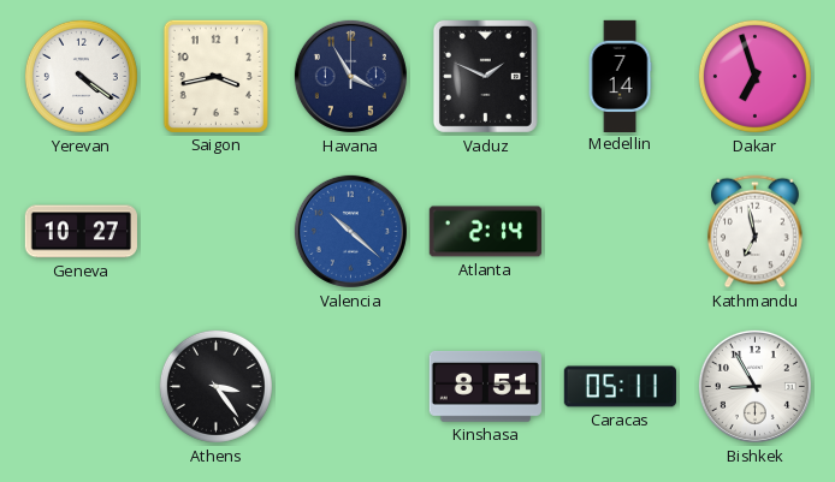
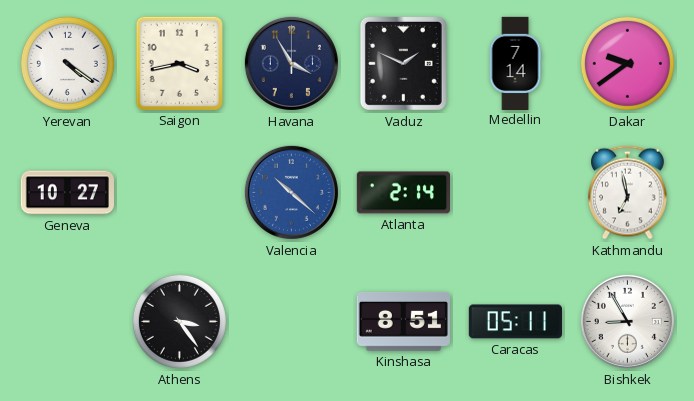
Dakar: 6:57 -> 9:39 (627, 63)
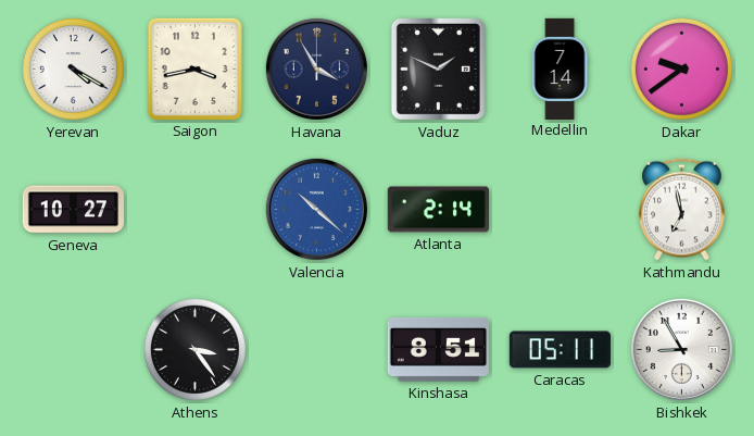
Yerevan: 4:21 -> 4:20 (73, 68)
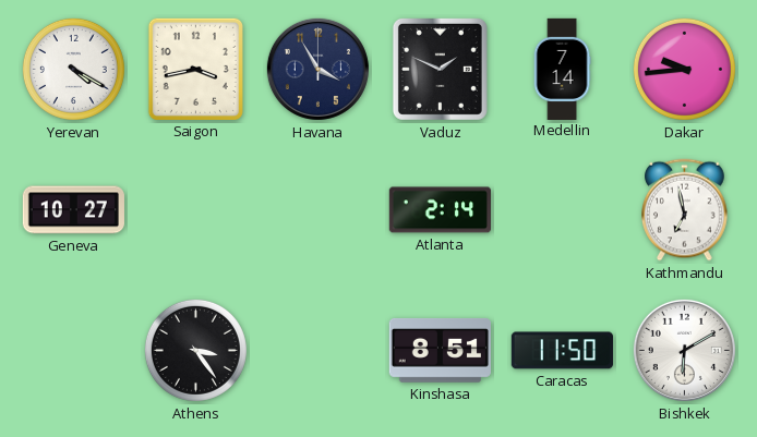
Dakar: 9:39 -> 9:44 (684, 69)
Valencia: 10:22 -> none (316, 209)
Caracas: 05:11 -> 11:50 (562, 351)
Bishkek: 8:55 -> 6:10 (684, 350)
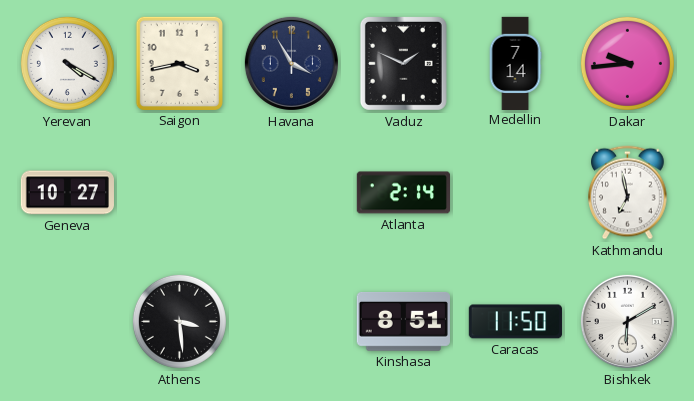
Athens: 3:24 -> 3:29 (179, 321)
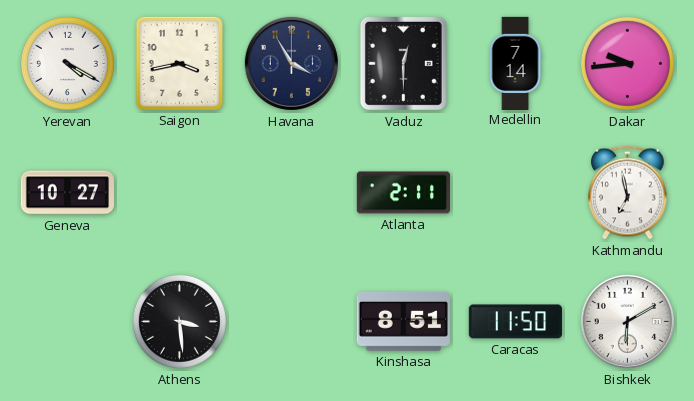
Vaduz: 1:49 -> 12:30 (403, 63)
Atlanta: 2:14 -> 2:11 (403, 193)
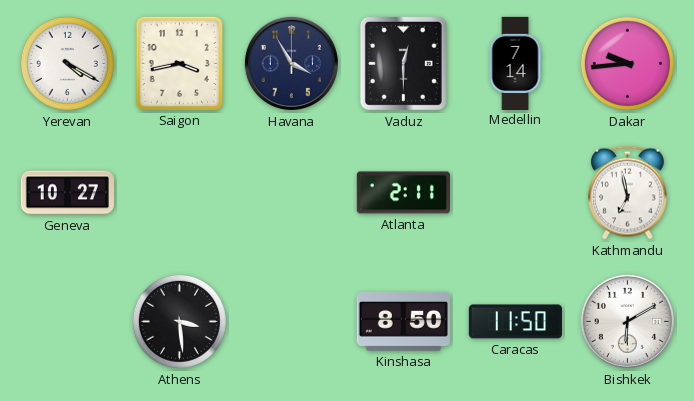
Kinshasa: 8:51 -> 8:50 (403, 321)
